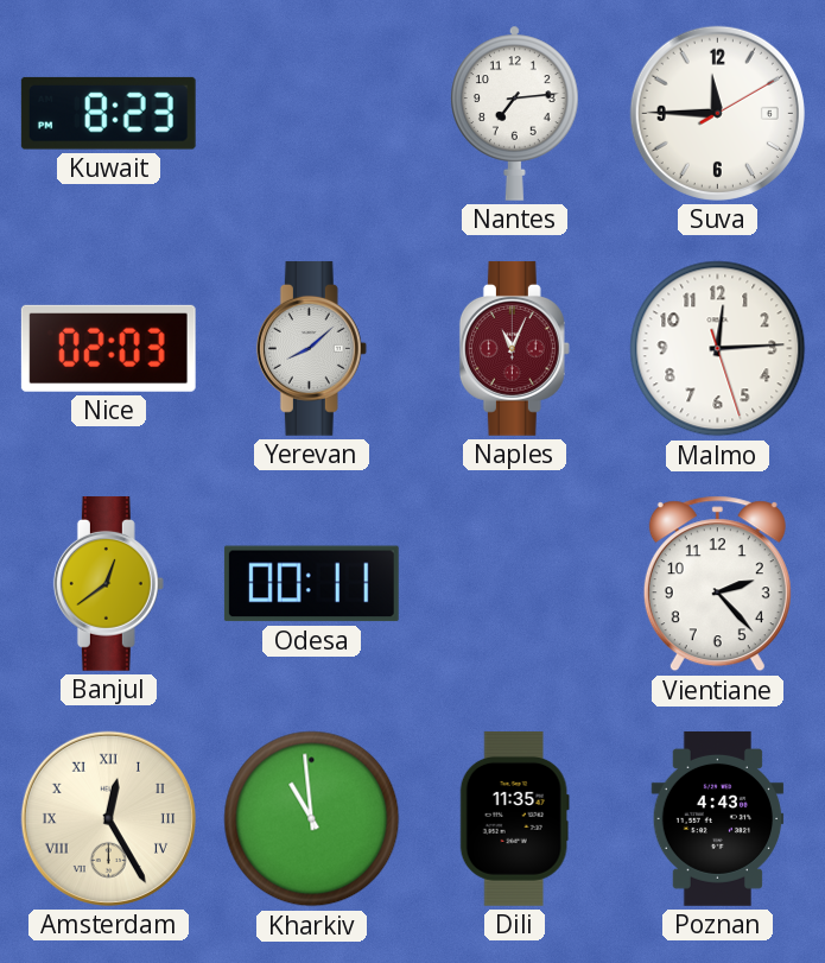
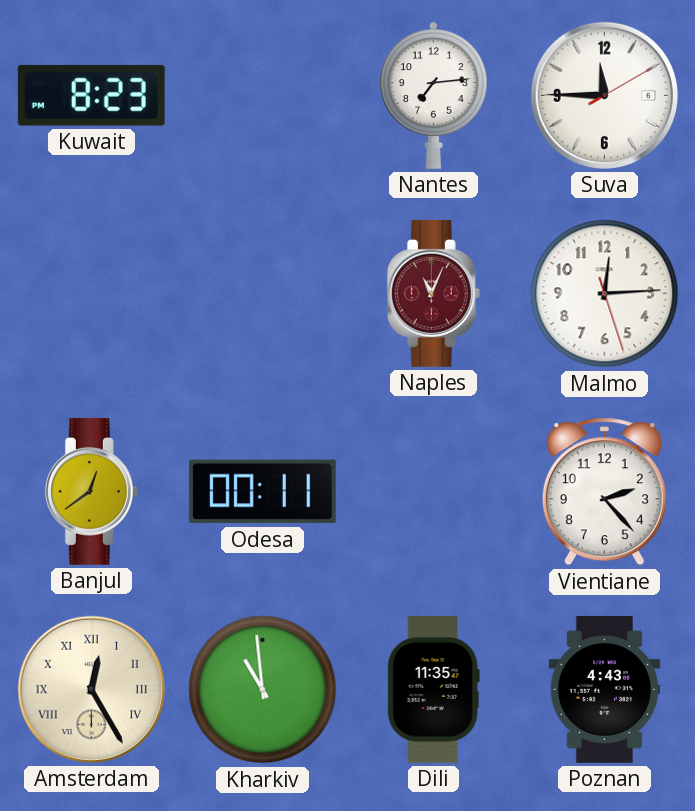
Nice: 02:03 -> none (108, 348)
Yerevan: 8:08 -> none (311, 348)
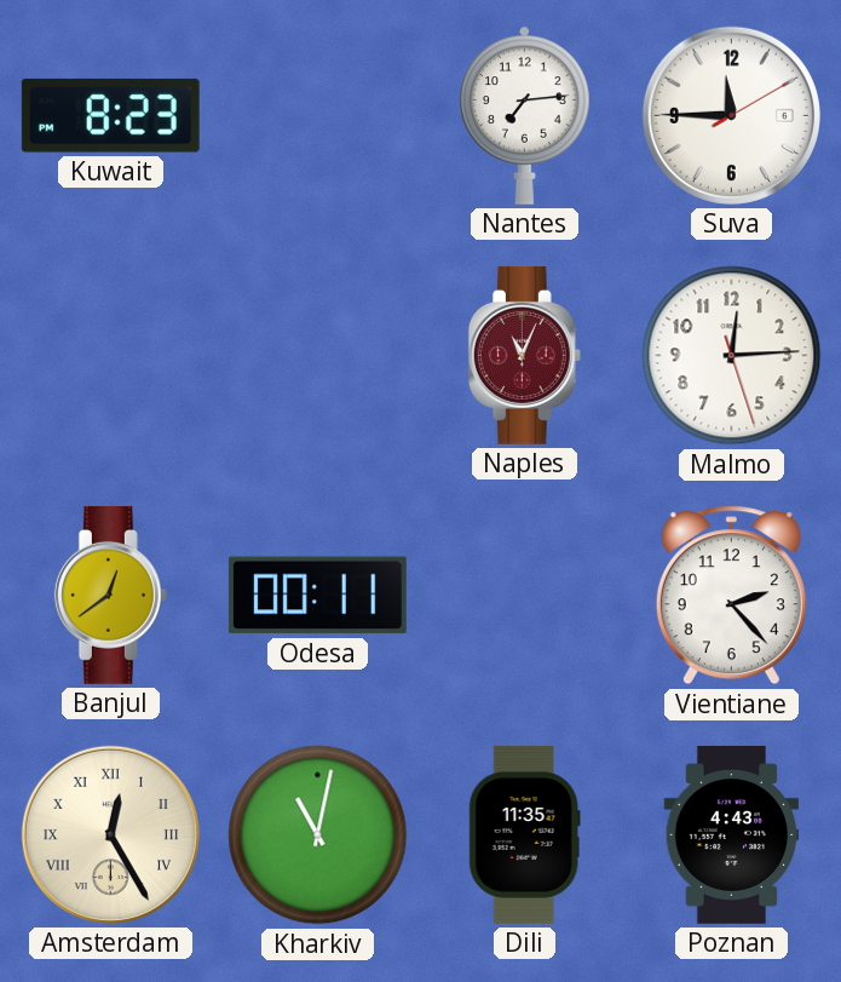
Kharkiv: 10:59 -> 11:02 (318, 835)
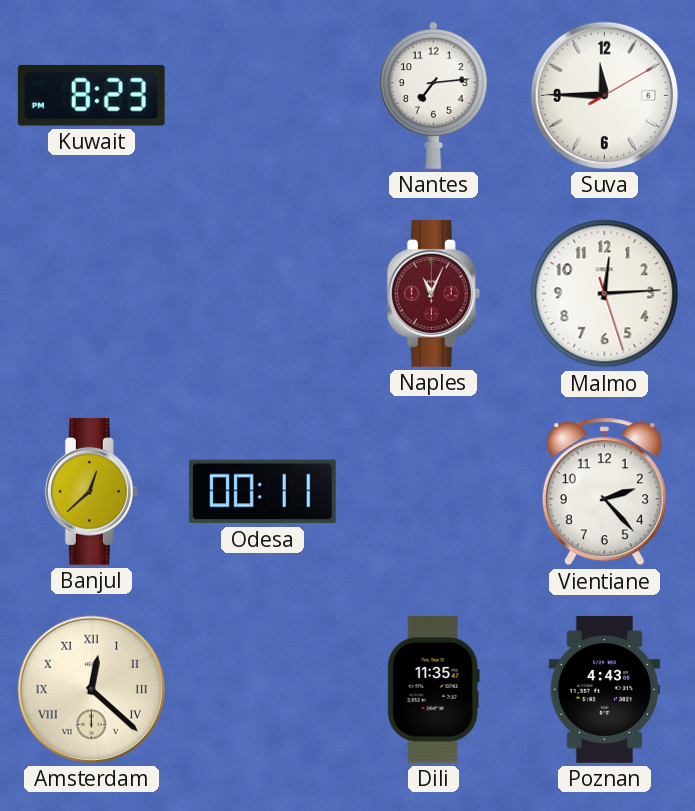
Banjul: 12:39 -> 12:38 (91, 491)
Amsterdam: 12:25 -> 12:22 (91, 689)
Kharkiv: 11:02 -> none (318, 835)
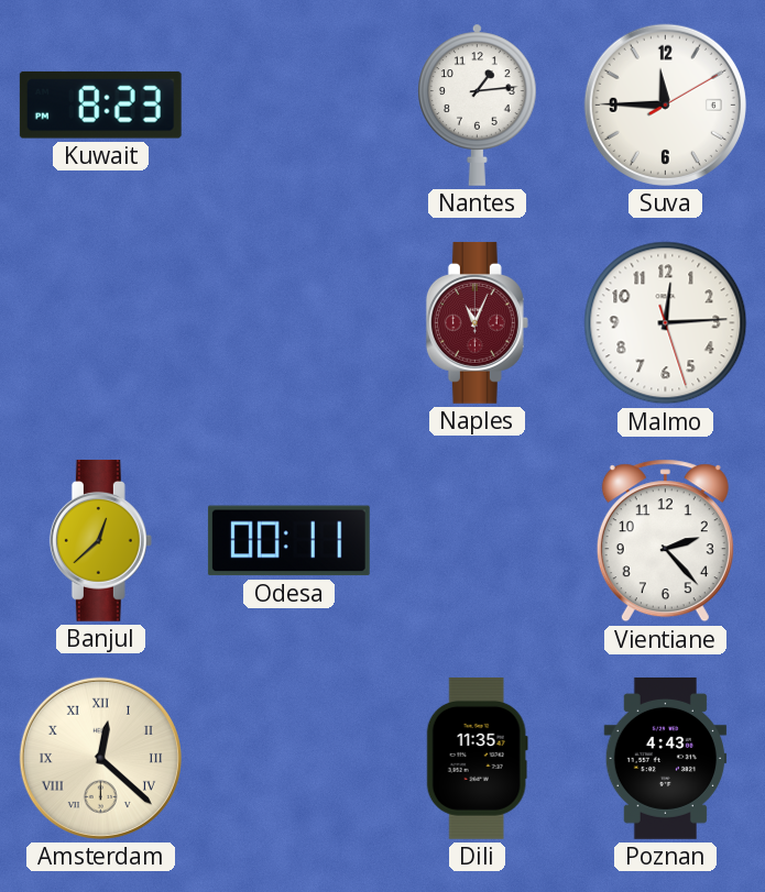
Nantes: 7:14 -> 1:14 (478, 104)
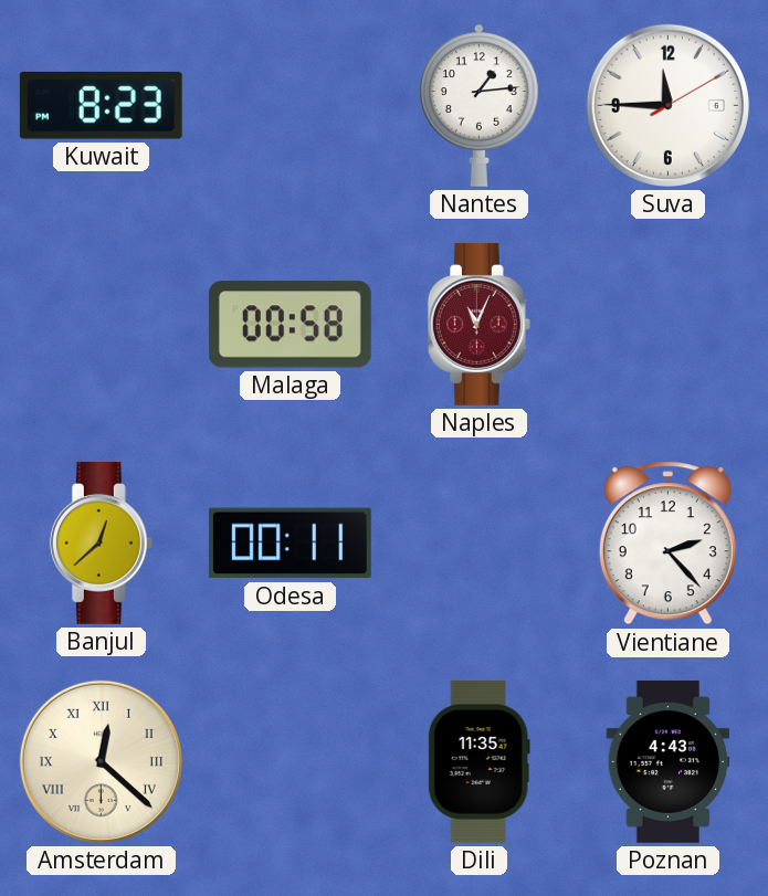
Malaga: none -> 00:58 (290, 325)
Malmo: 12:14 -> none (666, 323)
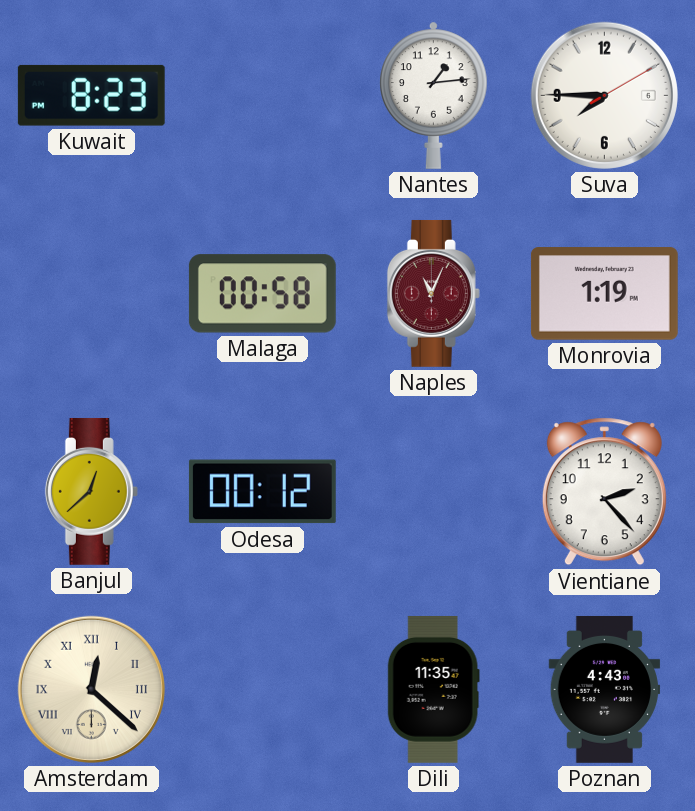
Suva: 11:45 -> 7:45 (604, 95)
Monrovia: none -> 1:19 (604, 294)
Odesa: 00:11 -> 00:12 (262, 492)
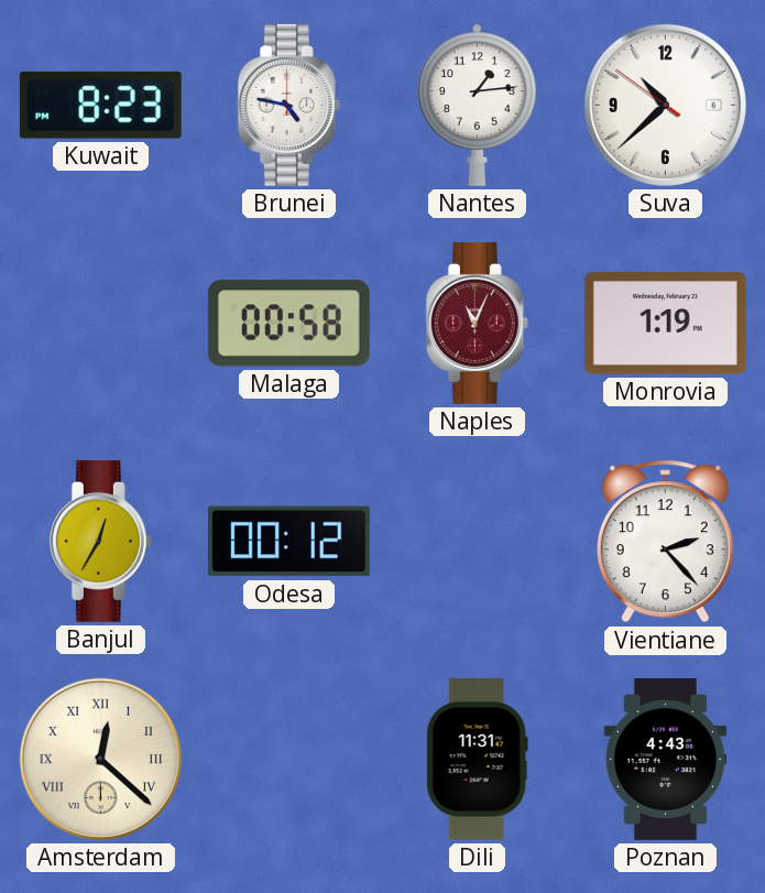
Brunei: none -> 4:47 (288, 105)
Suva: 7:45 -> 10:37 (665, 105)
Banjul: 12:38 -> 12:35 (100, 541)
Dili: 11:35 -> 11:31 (477, 759)
